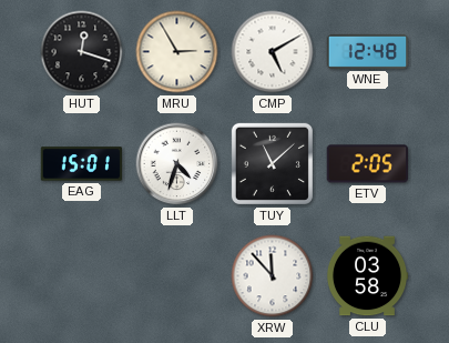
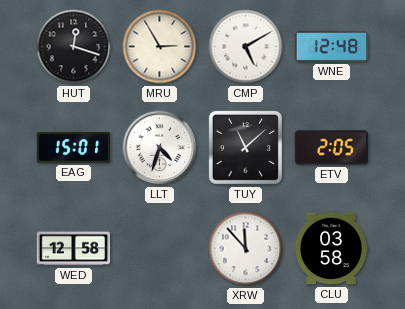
WED: none -> 12:58 (74, 249)
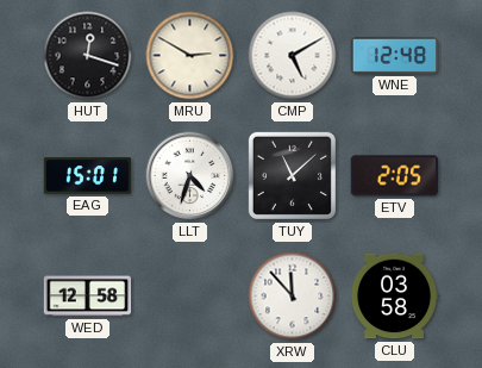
MRU: 2:55 -> 2:50 (190, 56)
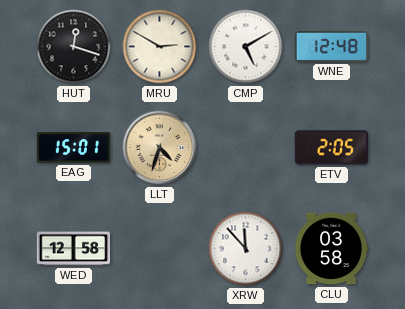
LLT dial: white -> champagne (160, 148)
TUY: 11:08 -> none (292, 175)
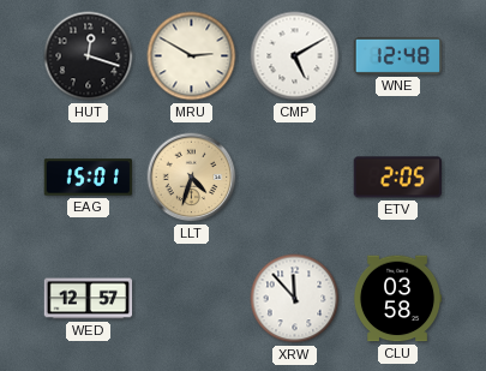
WED: 12:58 -> 12:57 (89, 299)
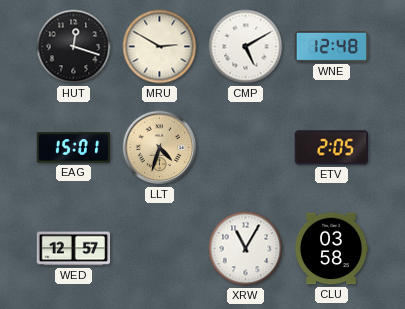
XRW: 11:53 -> 11:05 (246, 249)
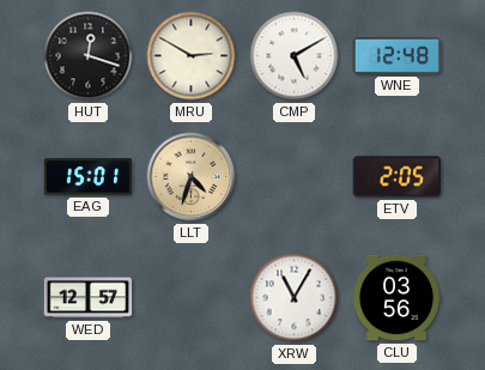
CLU: 03:58 -> 03:56 (396, 298)
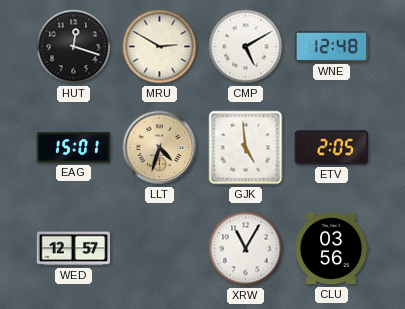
GJK: none -> 4:59 (246, 148)
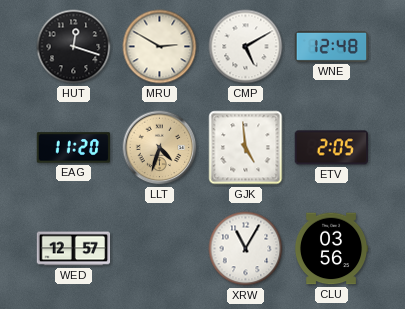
EAG: 15:01 -> 11:20 (74, 148)
